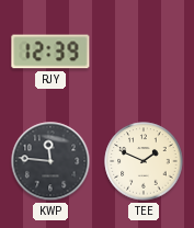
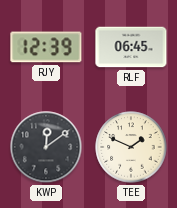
RLF: none -> 06:45 (131, 47)
KWP: 11:46 -> 12:09 (46, 147)
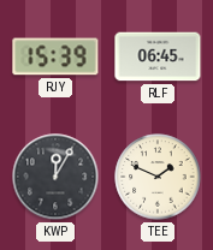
RJY: 12:39 -> 15:39 (55, 56)
KWP: 12:09 -> 12:05 (55, 177)
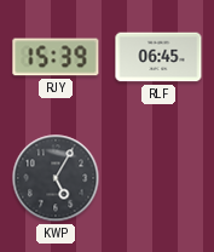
KWP: 12:05 -> 5:05 (56, 178)
TEE: 1:49 -> none (158, 177)
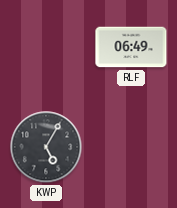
RJY: 15:39 -> none (56, 57)
RLF: 06:45 -> 06:49 (131, 47)
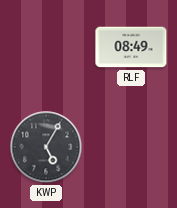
RLF: 06:49 -> 08:49 (131, 47)
